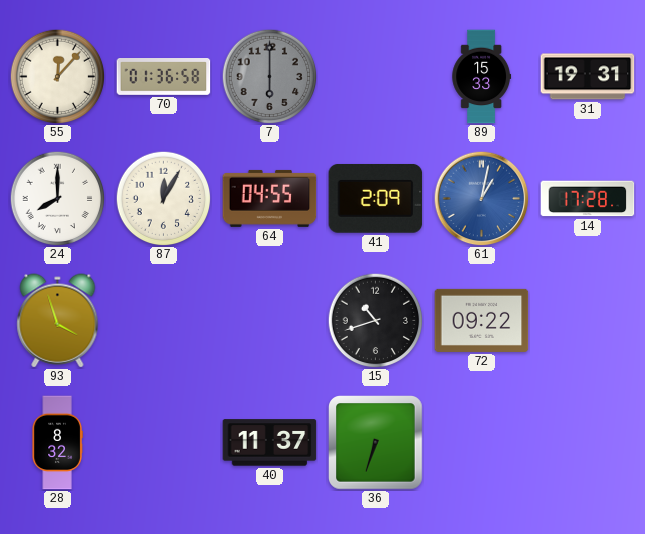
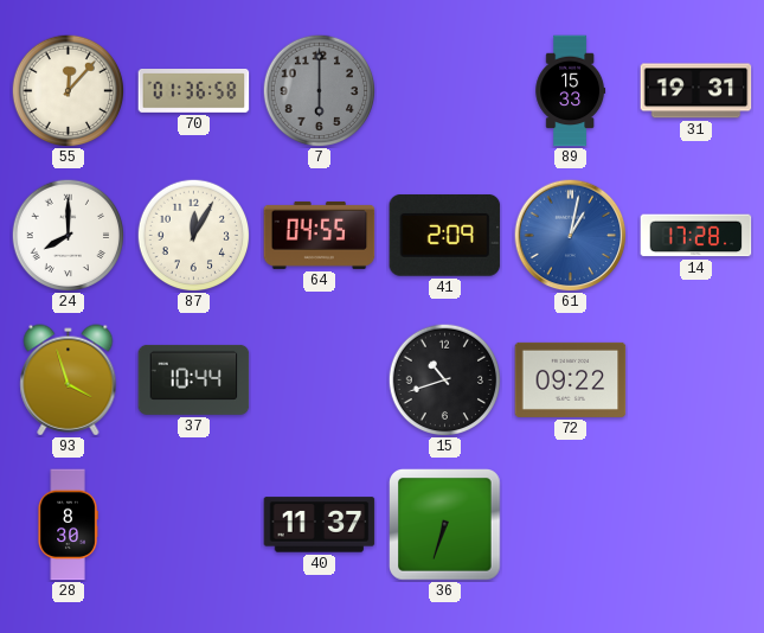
37: none -> 10:44 (194, 379)
28: 8:32 -> 8:30 (68, 525)
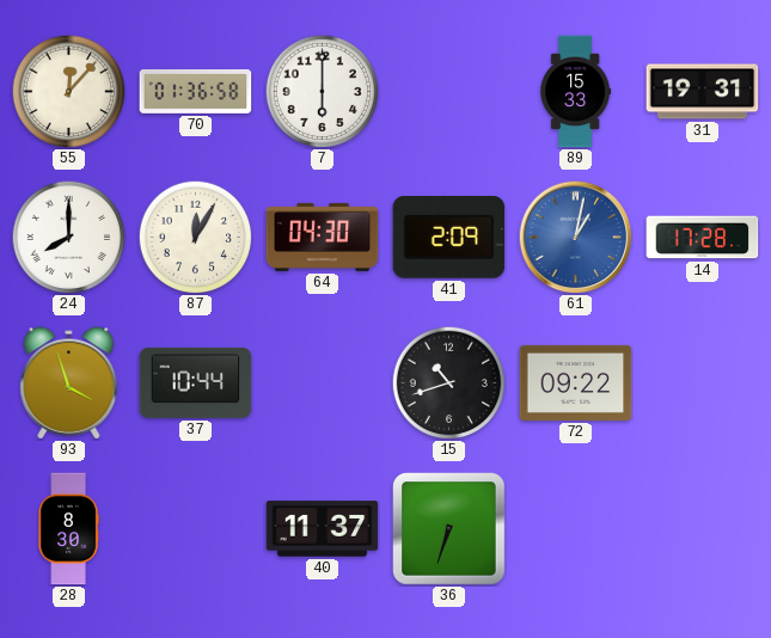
7 dial: grey -> white (322, 91)
64: 04:55 -> 04:30 (323, 237)
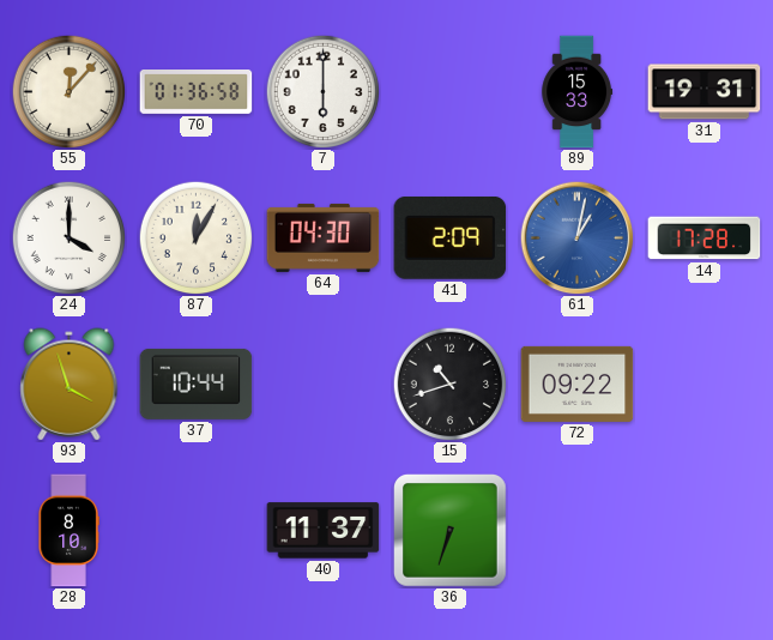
24: 8:00 -> 4:00 (68, 237)
28: 8:30 -> 8:10 (68, 531)
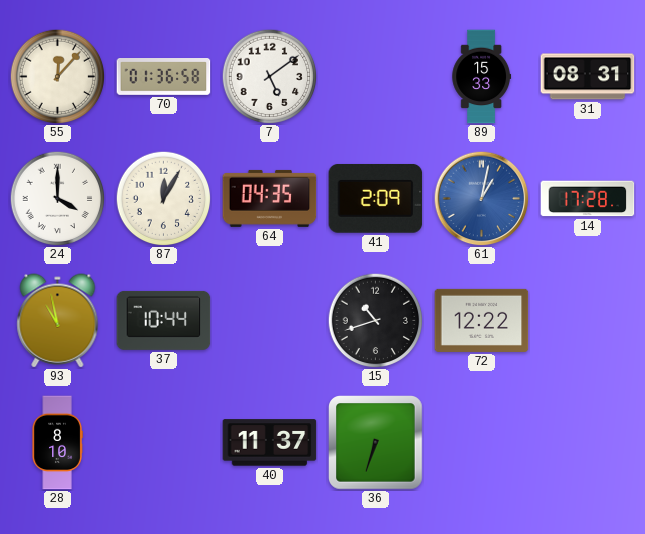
7: 6:00 -> 5:09 (269, 76)
31: 19:31 -> 08:31 (588, 77)
64: 04:30 -> 04:35 (270, 198)
93: 3:57 -> 10:58 (58, 321)
72: 09:22 -> 12:22 (482, 320)
